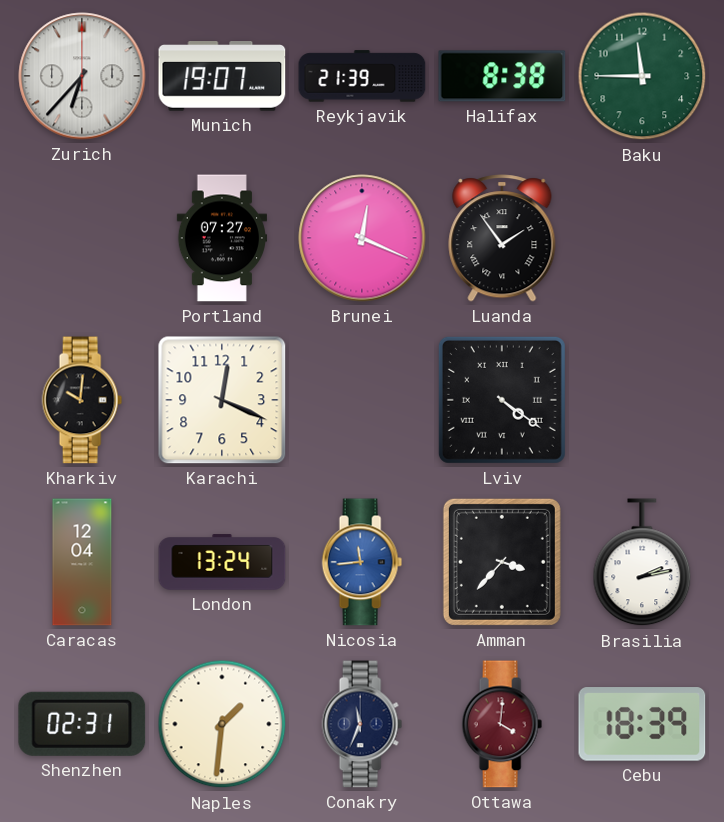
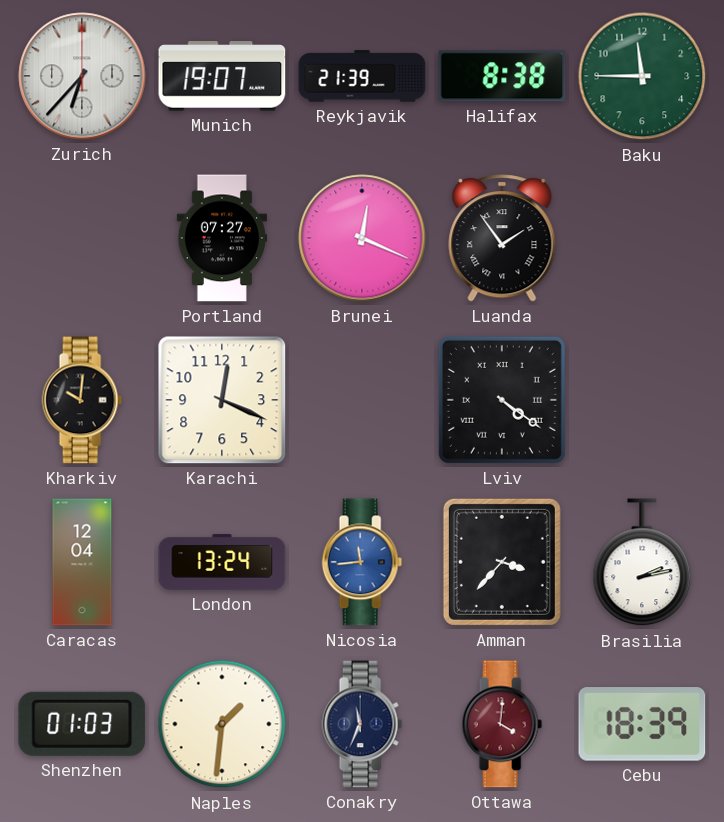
Shenzhen: 02:31 -> 01:03 (82, 724)
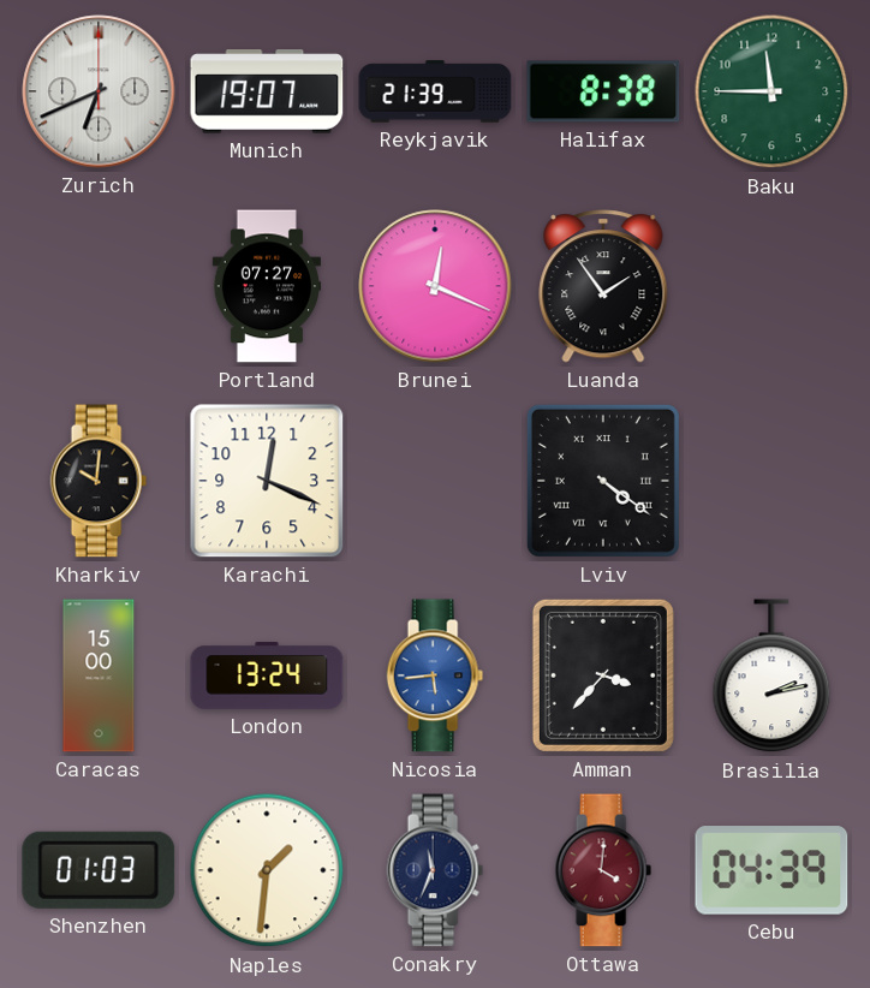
Zurich: 6:37 -> 6:41 (99, 91)
Caracas: 12:04 -> 15:00 (99, 675)
Nicosia: 11:44 -> 5:44 (435, 675)
Cebu: 18:39 -> 04:39 (771, 870)
